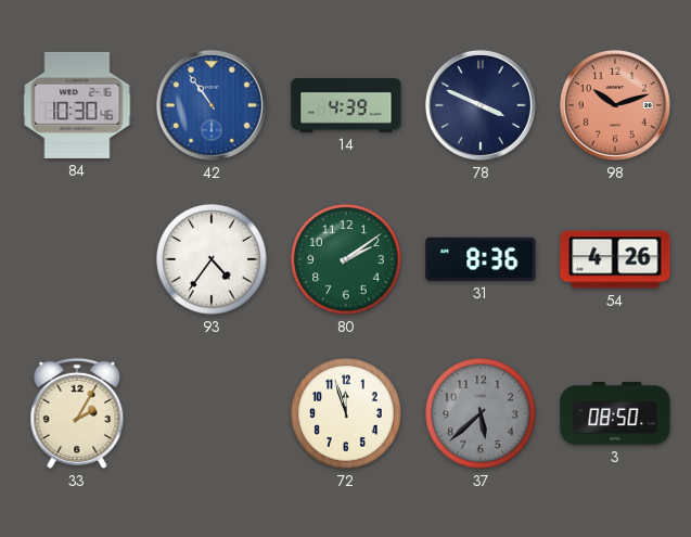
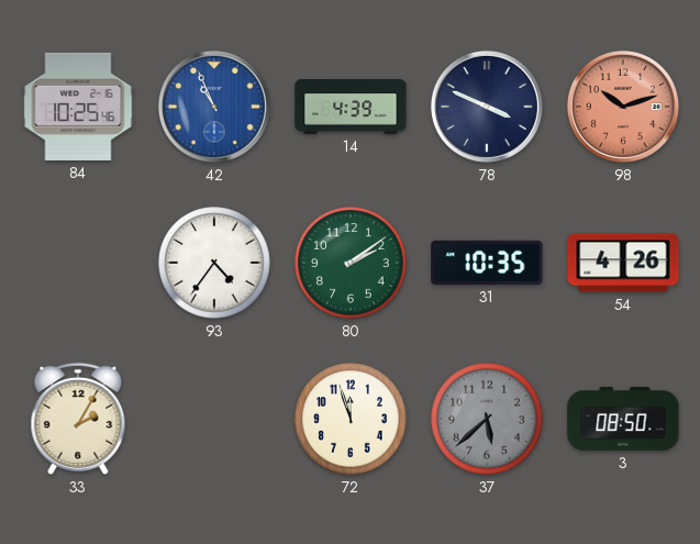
84: 10:30 -> 10:25 (78, 107)
42: 10:54 -> 10:56 (214, 107)
31: 8:36 -> 10:35 (487, 263)
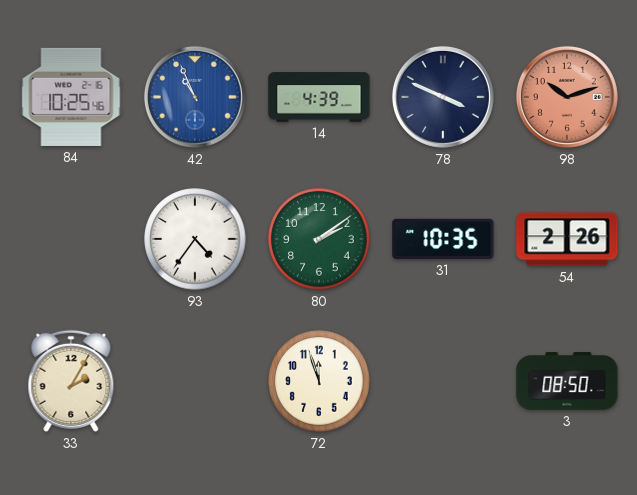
54: 4:26 -> 2:26 (567, 239)
37: 5:38 -> none (487, 419)
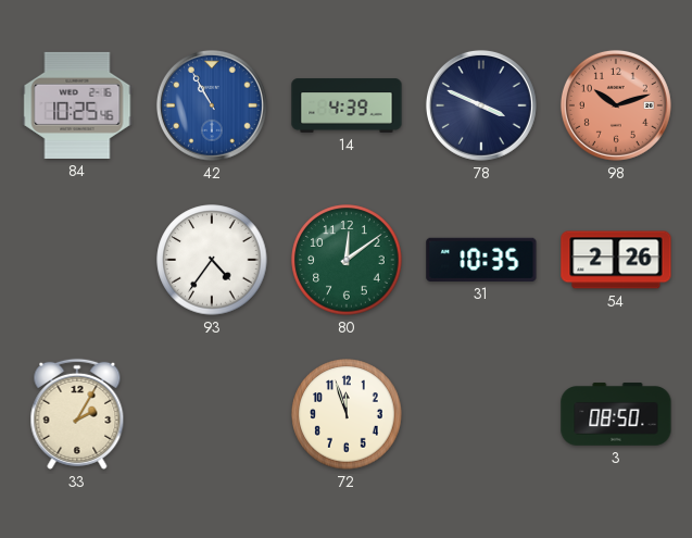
42: 10:56 -> 10:55 (212, 105)
80: 2:09 -> 12:09 (347, 260)
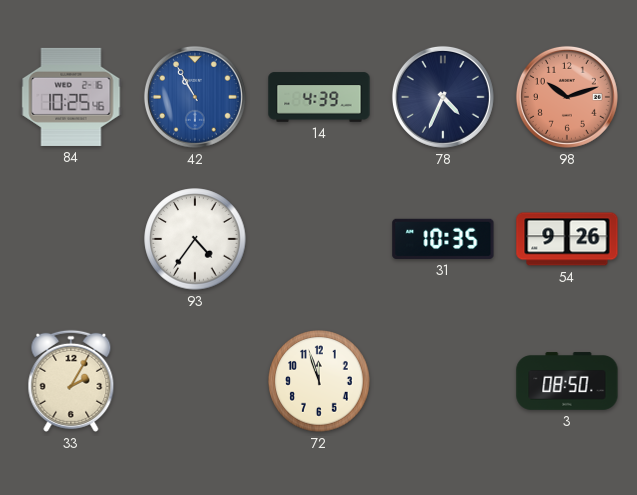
78: 3:49 -> 4:34 (443, 97)
80: 12:09 -> none (347, 260)
54: 2:26 -> 9:26 (567, 239)
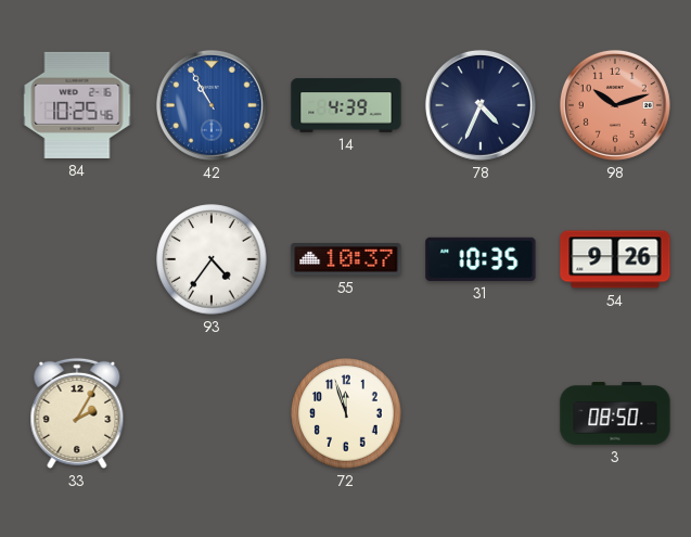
55: none -> 10:37 (346, 260)
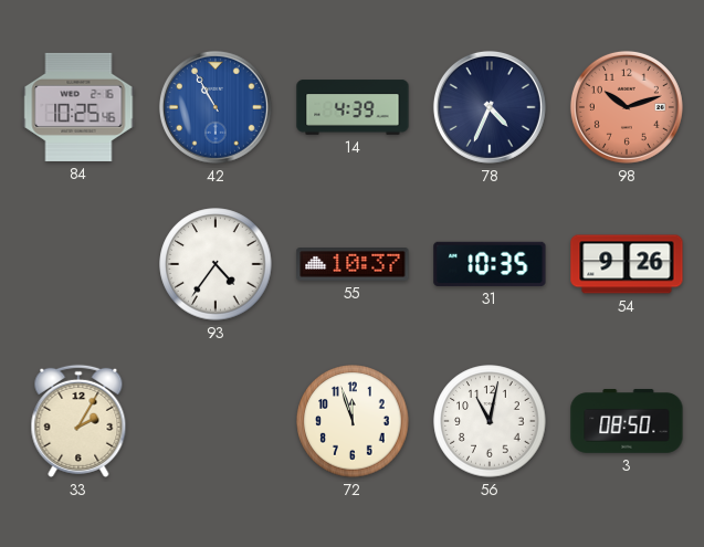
56: none -> 11:02 (490, 421)
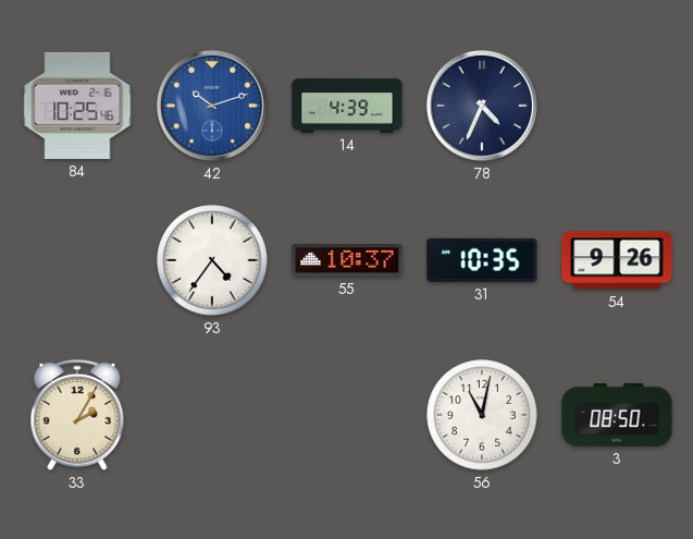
42: 10:55 -> 10:12 (212, 106)
98: 10:12 -> none (627, 107)
72: 11:57 -> none (353, 421)
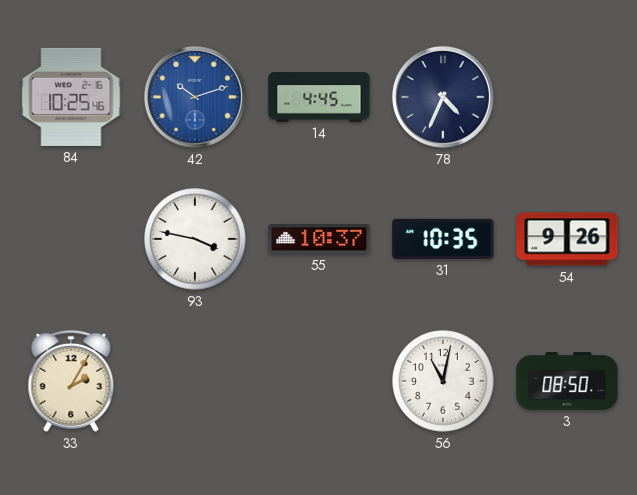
14: 4:39 -> 4:45 (319, 97)
93: 4:36 -> 3:47 (195, 239)
